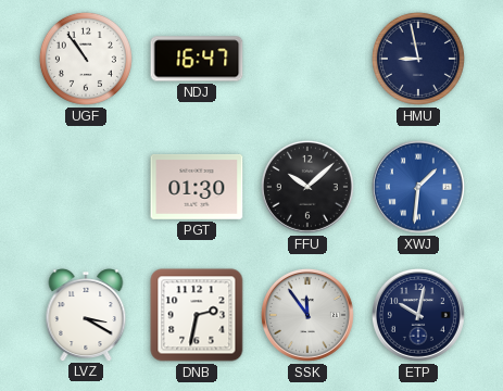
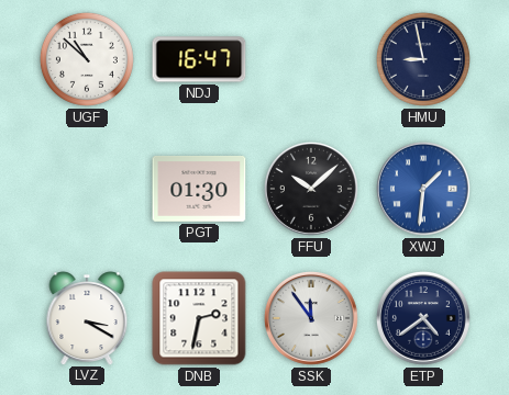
UGF: 10:54 -> 10:52 (87, 59)
ETP: 10:02 -> 4:39 (423, 318)
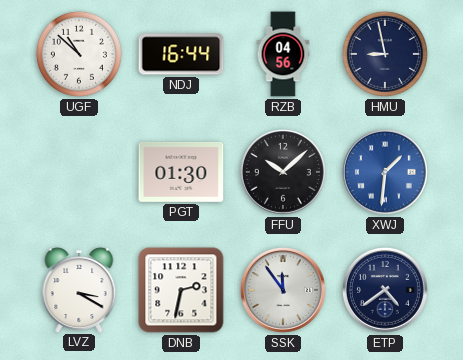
NDJ: 16:47 -> 16:44 (181, 54)
RZB: none -> 04:56 (283, 54)
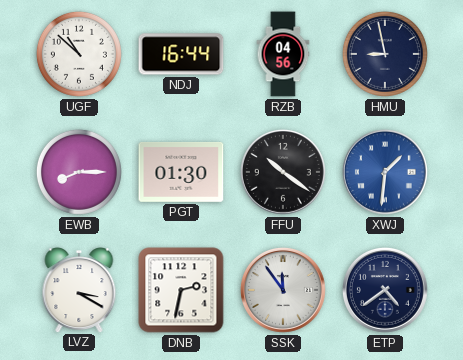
EWB: none -> 8:15 (79, 172)
FFU: 10:08 -> 10:21 (283, 172)
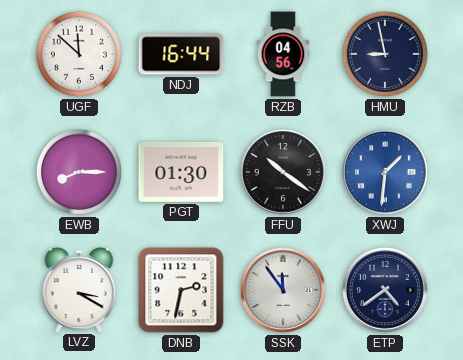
UGF: 10:52 -> 11:52 (79, 54)
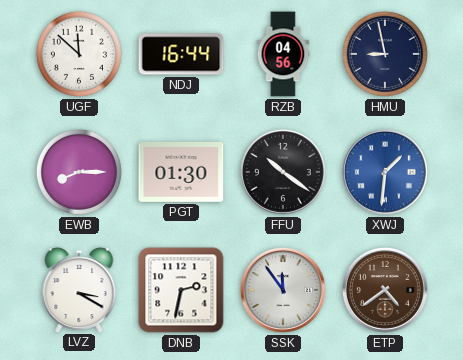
ETP dial: navy -> brown (385, 290)
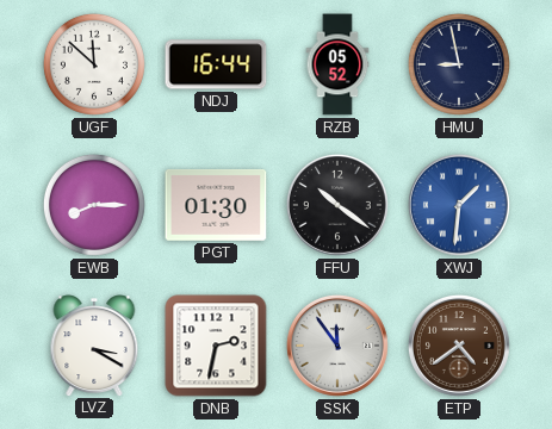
RZB: 04:56 -> 05:52 (337, 64)
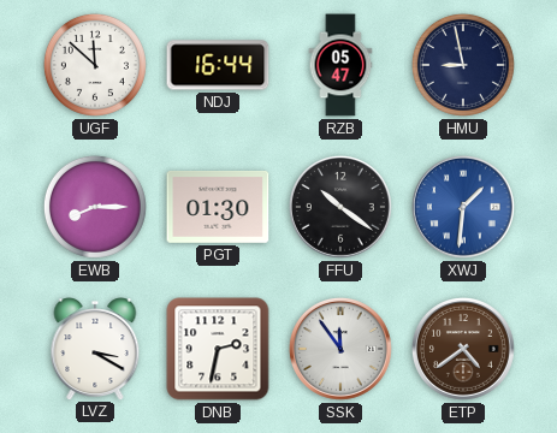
RZB: 05:52 -> 05:47 (340, 65)
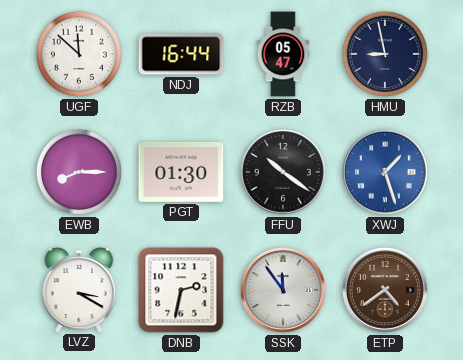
XWJ: 1:31 -> 1:27 (385, 172)
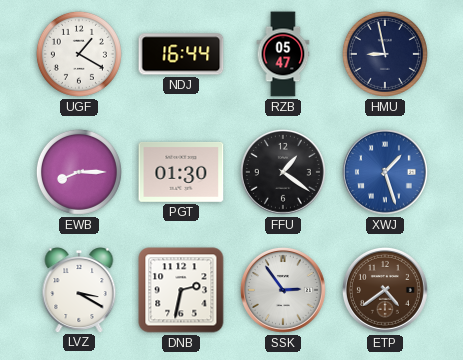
UGF: 11:52 -> 1:20 (79, 54)
FFU: 10:21 -> 1:21 (283, 172)
SSK: 11:54 -> 2:54 (283, 290)
